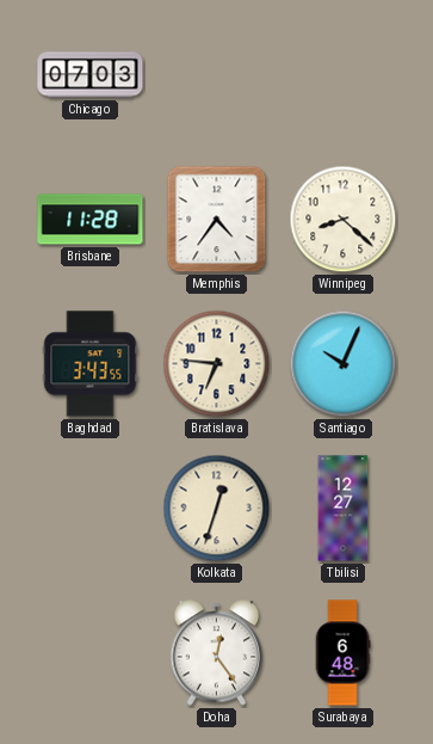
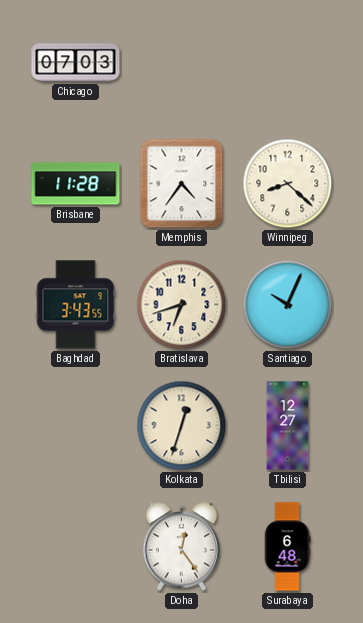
Bratislava: 6:46 -> 6:42 (182, 305)
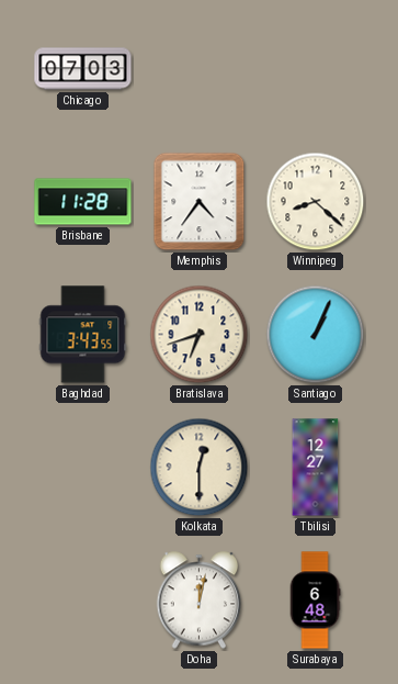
Santiago: 10:04 -> 1:04 (316, 335)
Kolkata: 12:33 -> 12:30 (200, 468)
Doha: 12:24 -> 12:02 (200, 601)
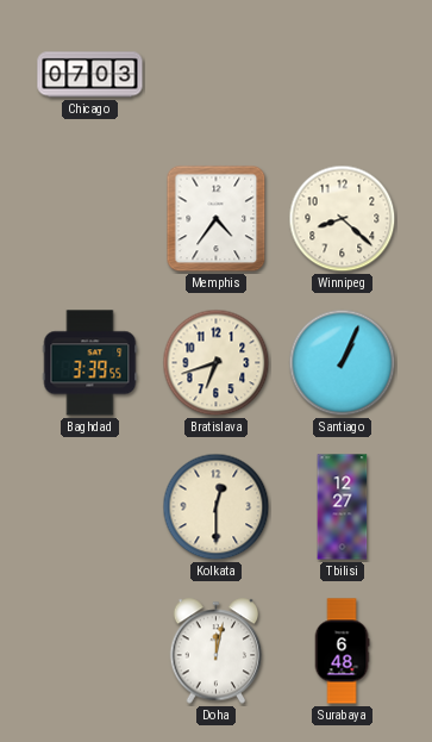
Brisbane: 11:28 -> none (83, 202)
Baghdad: 3:43 -> 3:39 (90, 363)
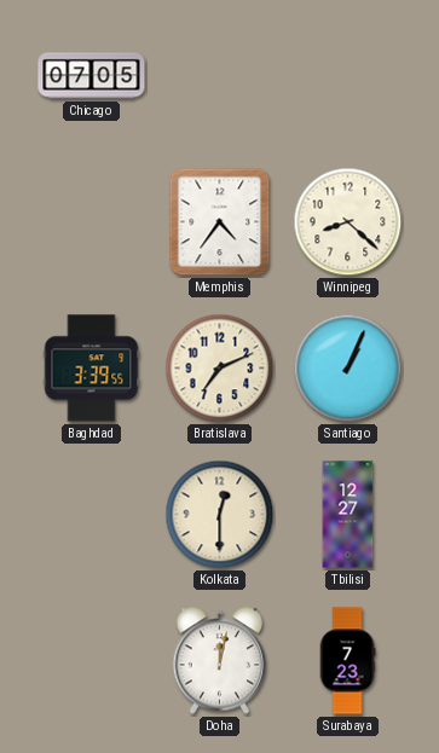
Chicago: 07:03 -> 07:05 (92, 76)
Bratislava: 6:42 -> 7:11 (220, 369)
Surabaya: 6:48 -> 7:23 (347, 661)
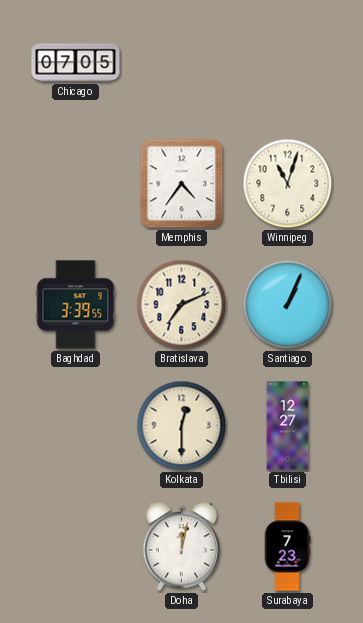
Winnipeg: 8:22 -> 11:03 (288, 184)
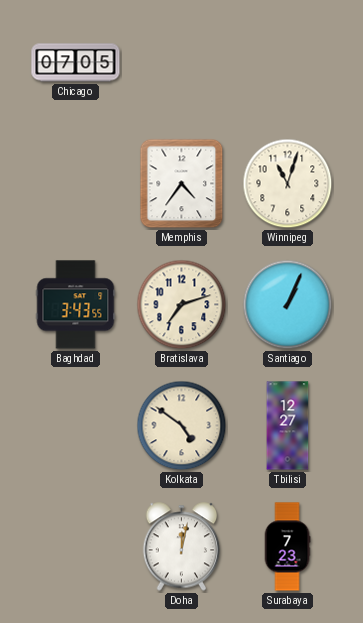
Baghdad: 3:39 -> 3:43 (76, 305)
Bratislava: 7:11 -> 7:12 (182, 305)
Kolkata: 12:30 -> 4:51 (182, 426)
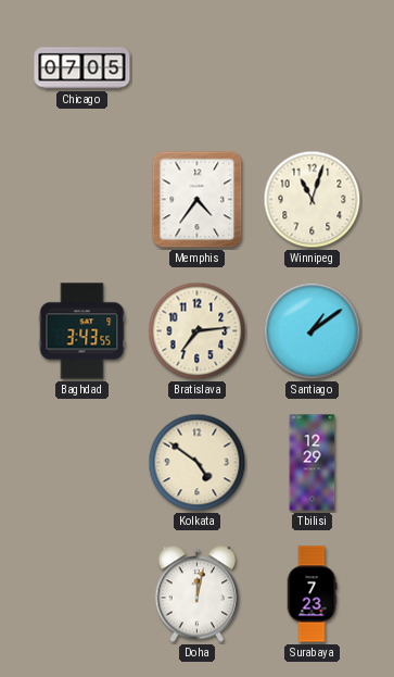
Bratislava: 7:12 -> 7:14 (198, 331)
Santiago: 1:04 -> 1:09 (313, 331)
Tbilisi: 12:27 -> 12:29 (313, 463)
